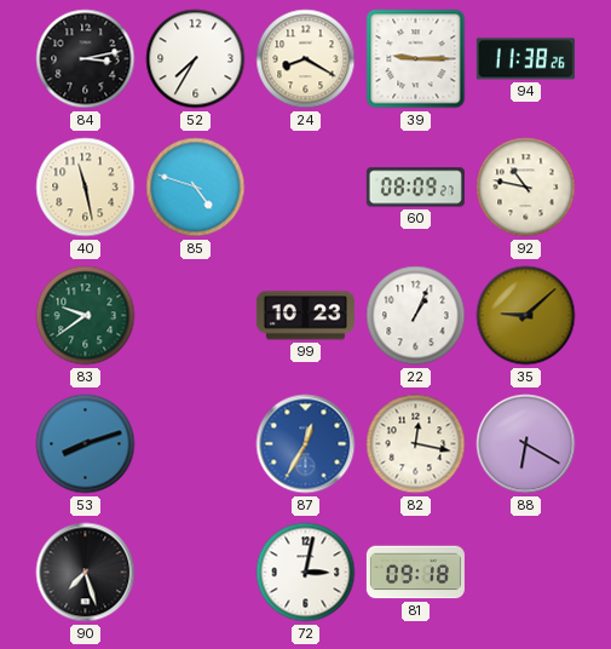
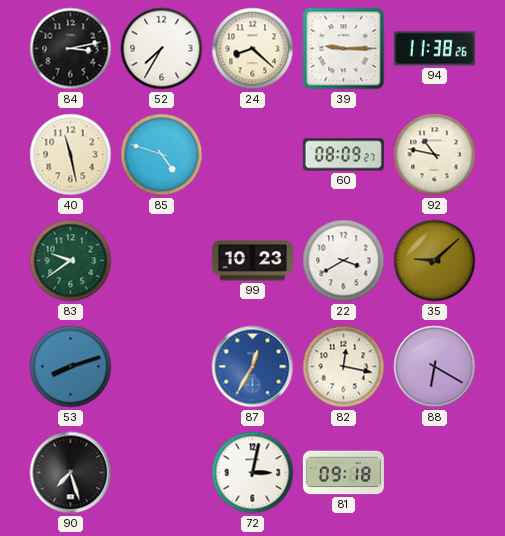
24: 8:20 -> 8:22 (253, 49)
22: 1:04 -> 3:40 (344, 261)
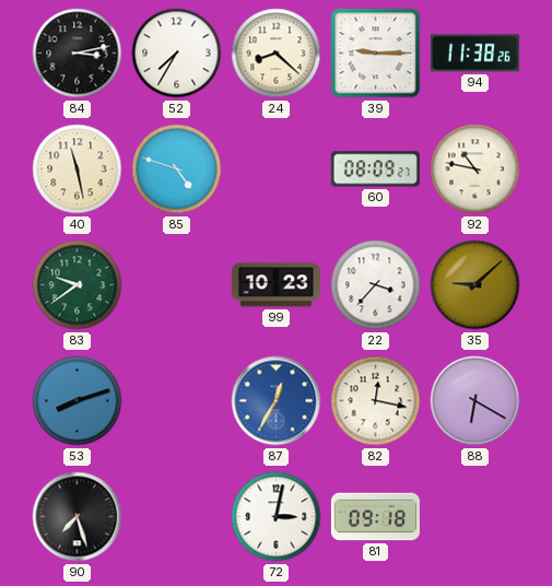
22: 3:40 -> 3:37 (376, 285)
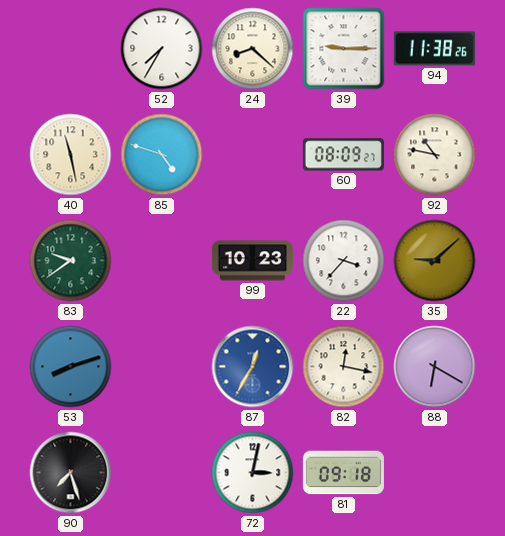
84: 3:13 -> none (78, 54)
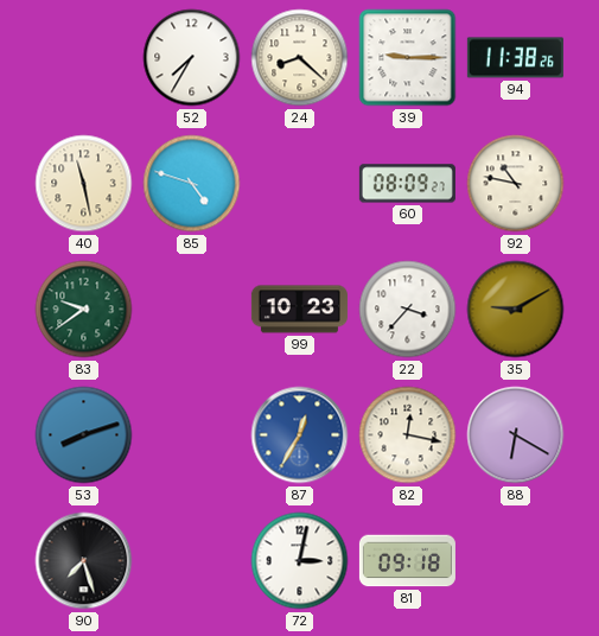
35: 9:08 -> 9:10 (516, 310)
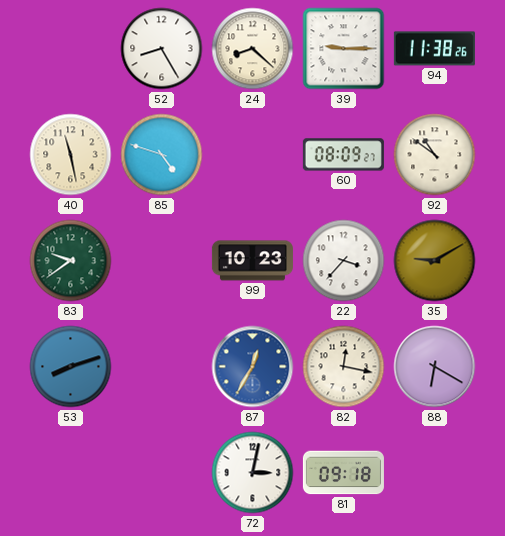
52: 7:35 -> 8:25 (162, 49)
92: 10:47 -> 10:51 (435, 155)
90: 7:27 -> none (84, 561)
